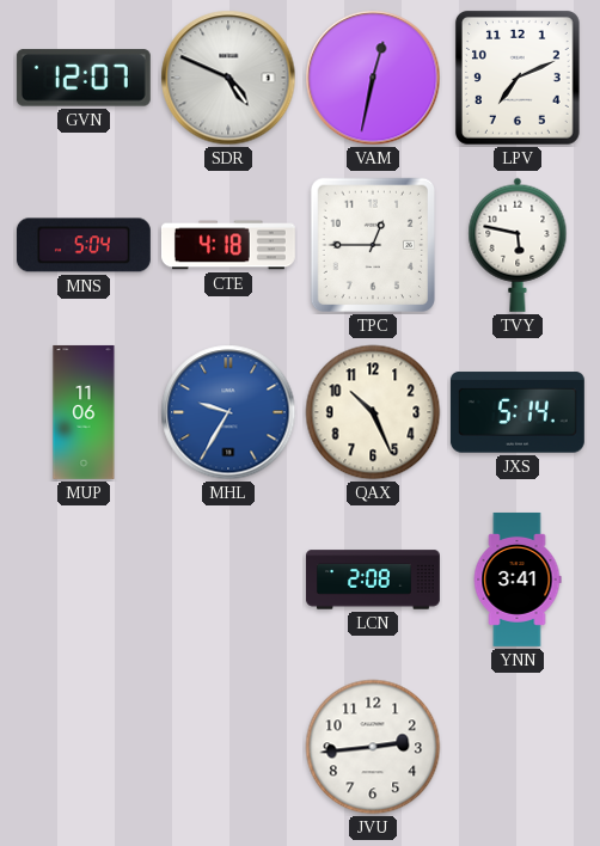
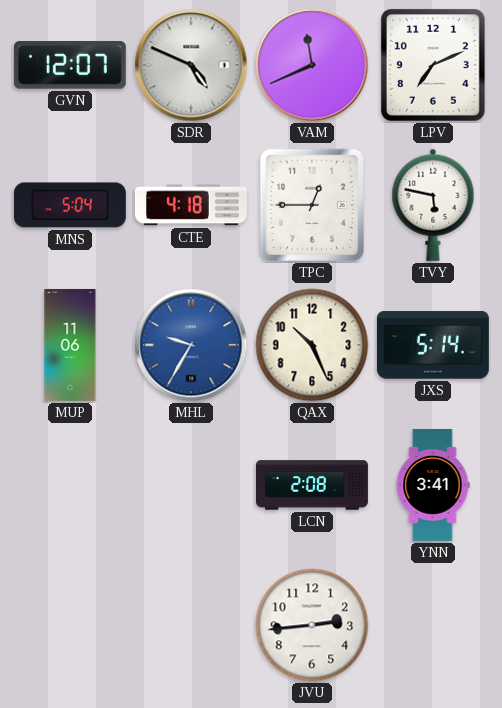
VAM: 12:32 -> 11:41 (312, 65)
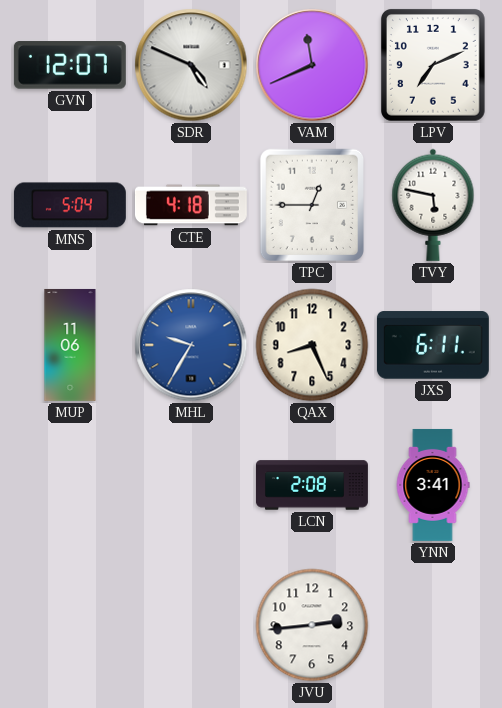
QAX: 10:26 -> 8:26 (312, 345)
JXS: 5:14 -> 6:11 (433, 345)
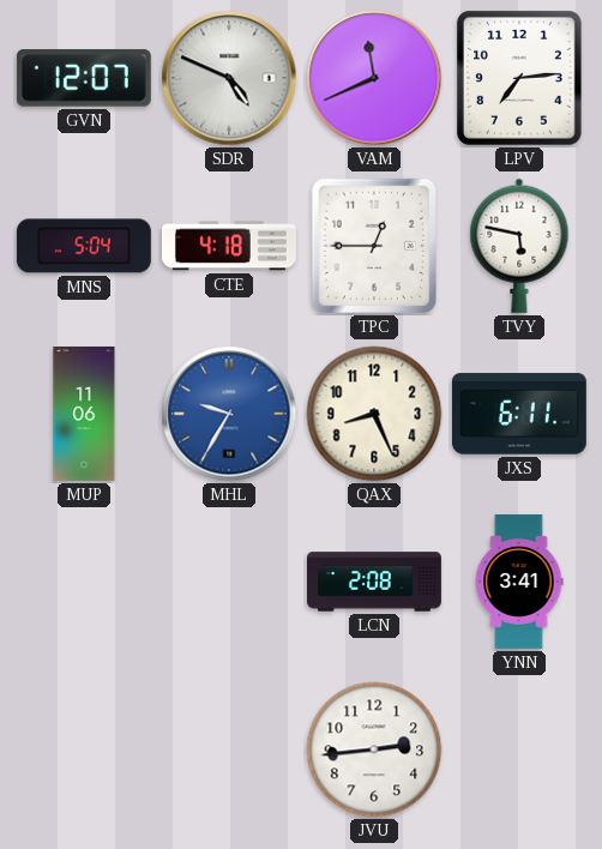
LPV: 7:11 -> 7:14 (519, 79)
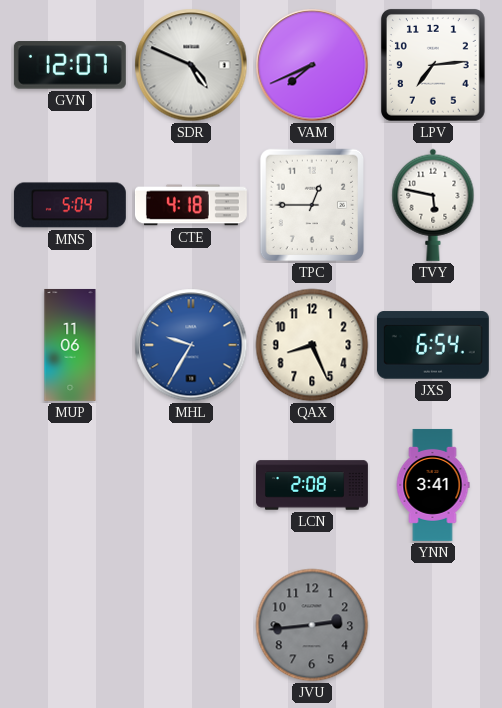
VAM: 11:41 -> 7:41 (312, 65)
JXS: 6:11 -> 6:54 (433, 345)
JVU dial: white -> grey (312, 625)
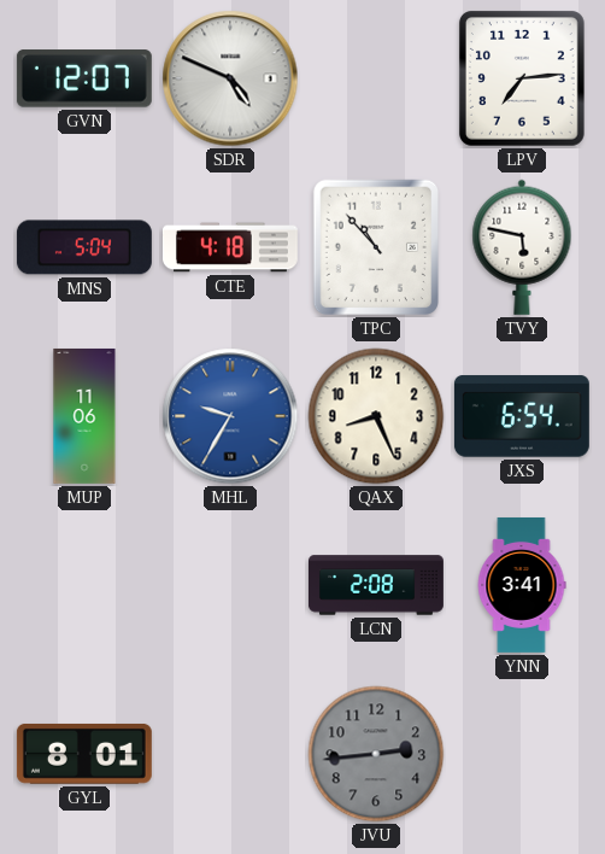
VAM: 7:41 -> none (312, 65)
TPC: 12:45 -> 10:53 (375, 247)
GYL: none -> 8:01 (84, 754)
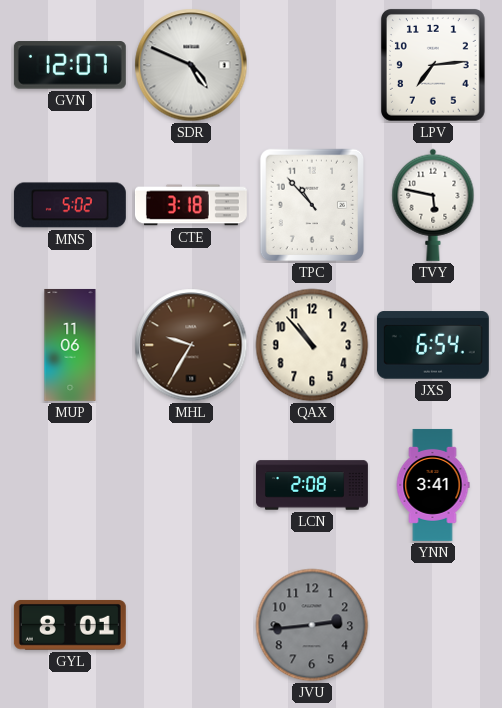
MNS: 5:04 -> 5:02 (70, 205)
CTE: 4:18 -> 3:18 (191, 205)
MHL dial: blue -> brown (191, 345)
QAX: 8:26 -> 10:53 (312, 345)
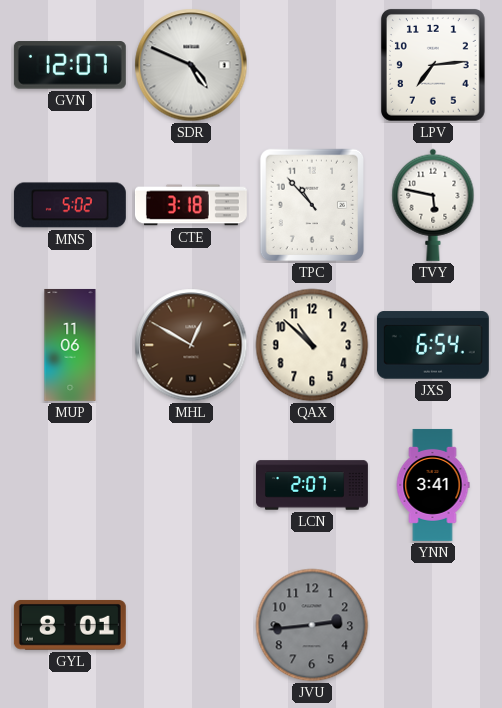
MHL: 9:35 -> 12:50 (191, 345)
QAX: 10:53 -> 10:52 (312, 345)
LCN: 2:08 -> 2:07 (312, 485)
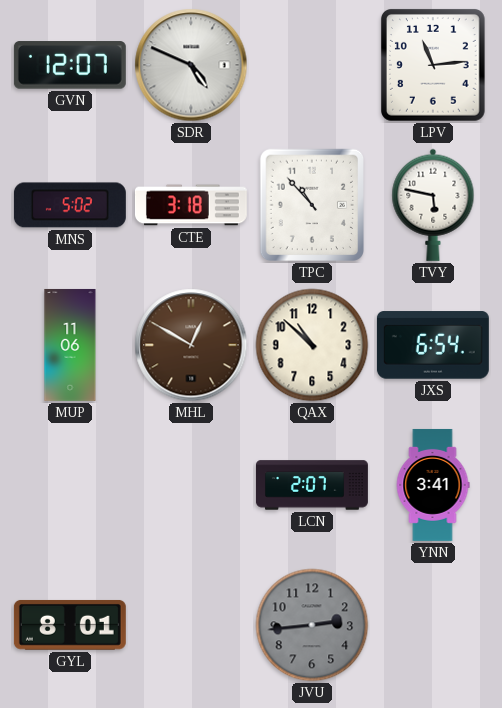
LPV: 7:14 -> 11:14 (433, 66)
